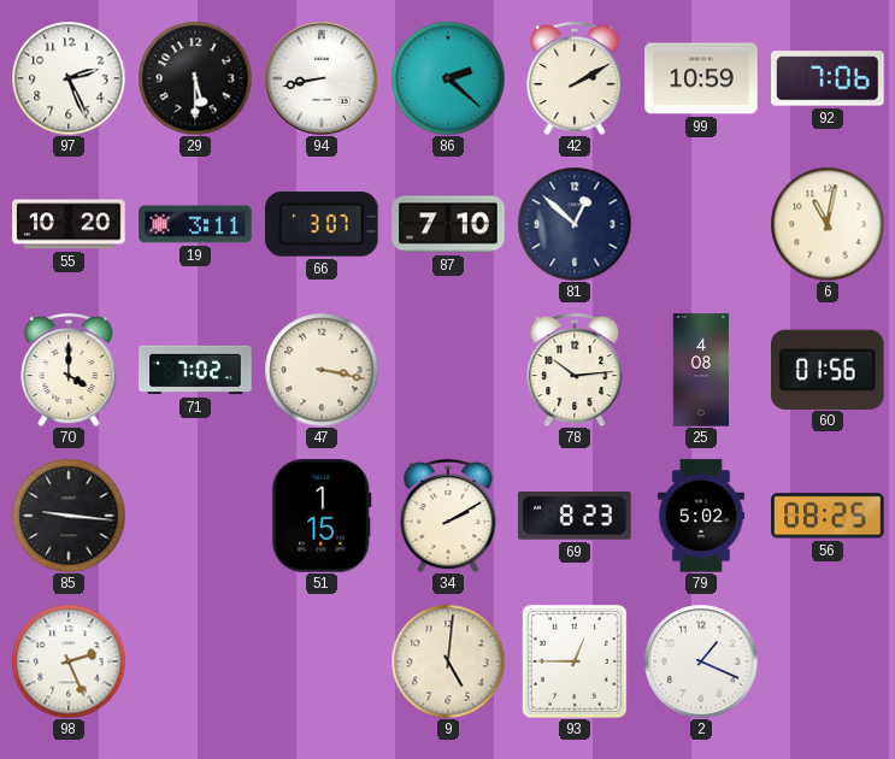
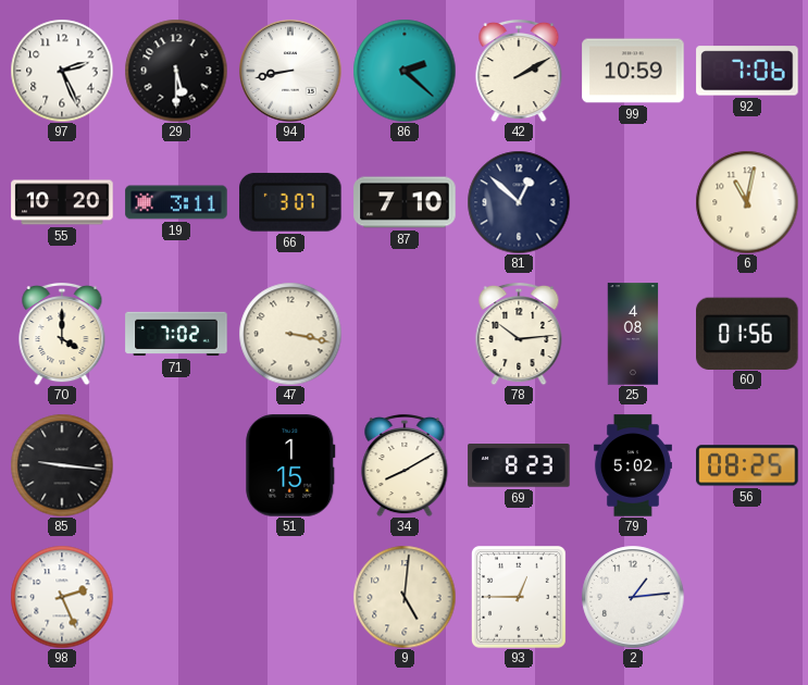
34: 2:10 -> 8:10 (405, 465)
2: 1:19 -> 1:14 (633, 597)
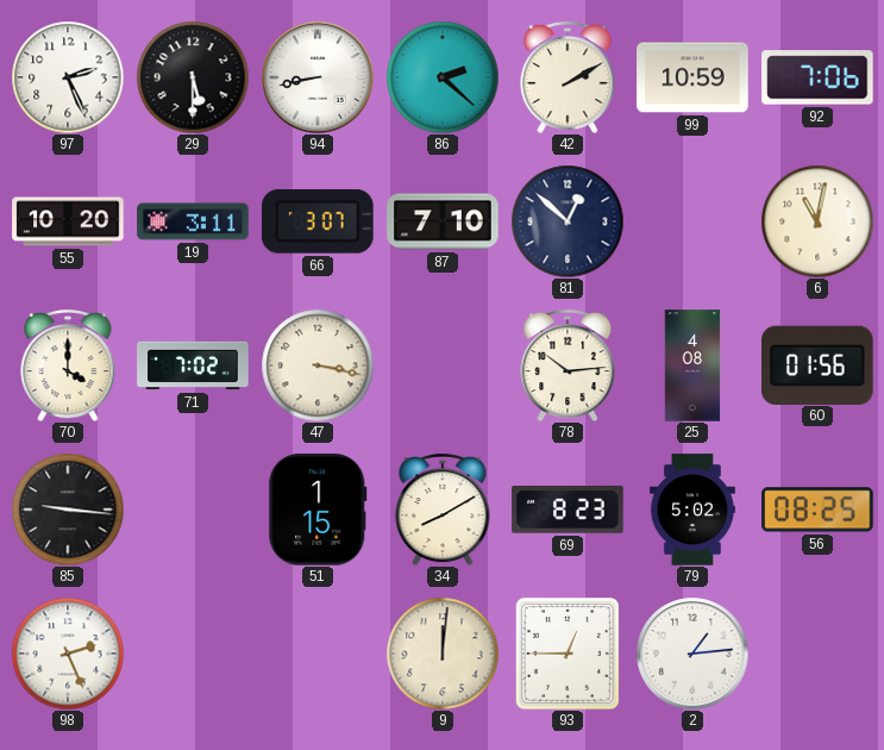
9: 5:01 -> 12:01 (443, 654)
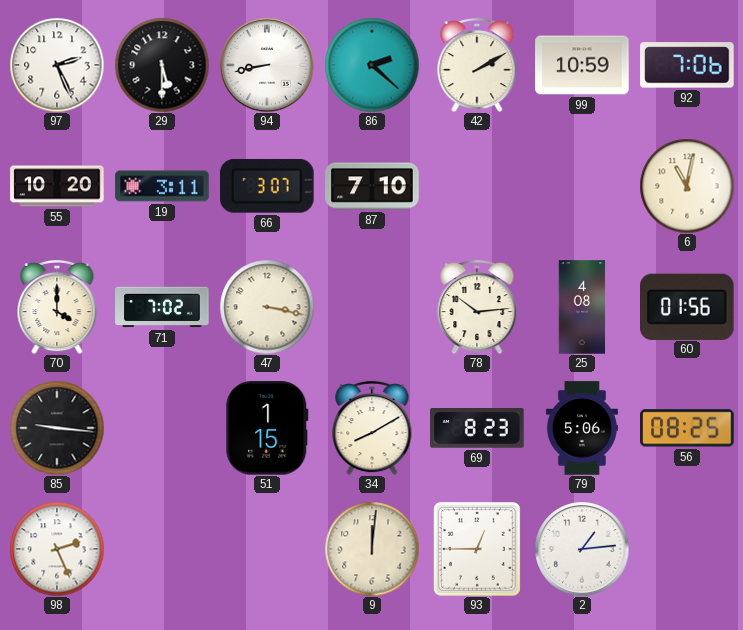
81: 12:52 -> none (568, 221)
79: 5:02 -> 5:06 (582, 428)
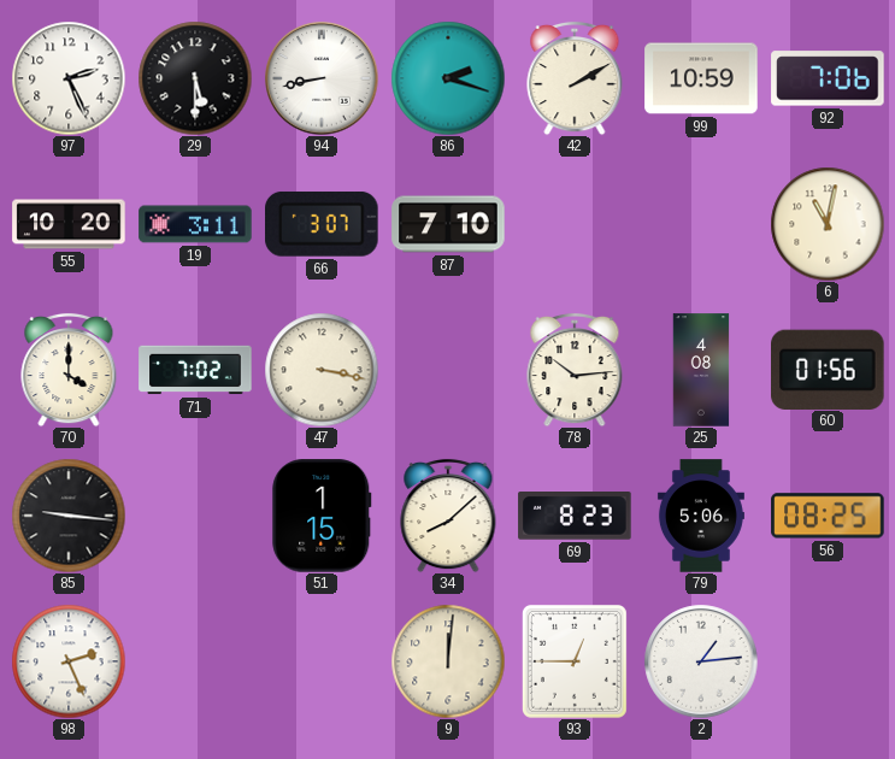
86: 2:22 -> 2:18 (448, 78)
34: 8:10 -> 8:08 (448, 516)
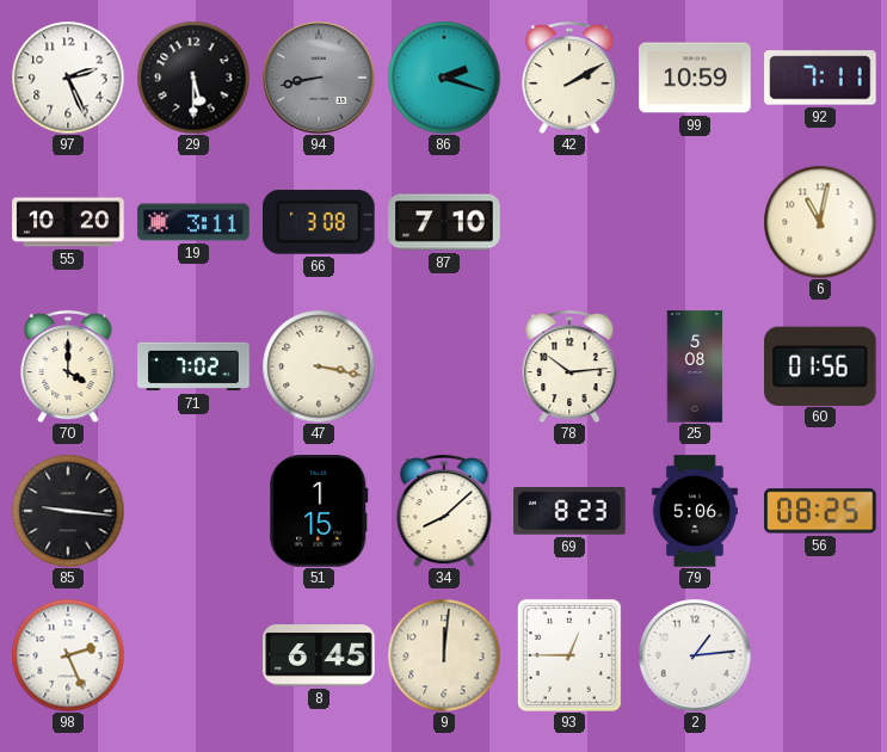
94 dial: white -> grey (319, 78)
92: 7:06 -> 7:11 (820, 78)
66: 3:07 -> 3:08 (320, 222)
25: 4:08 -> 5:08 (695, 366)
8: none -> 6:45 (319, 657)
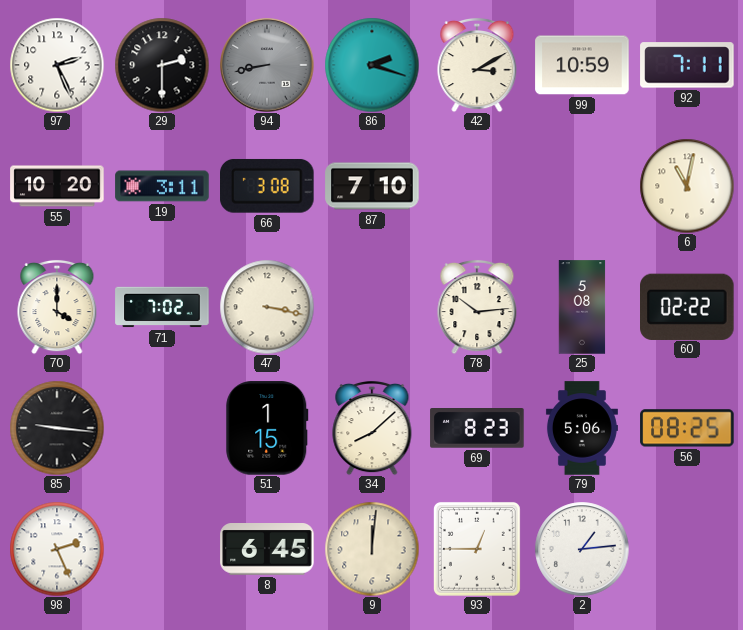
29: 5:30 -> 2:30 (162, 65)
42: 2:10 -> 3:10 (477, 65)
60: 01:56 -> 02:22 (688, 306)
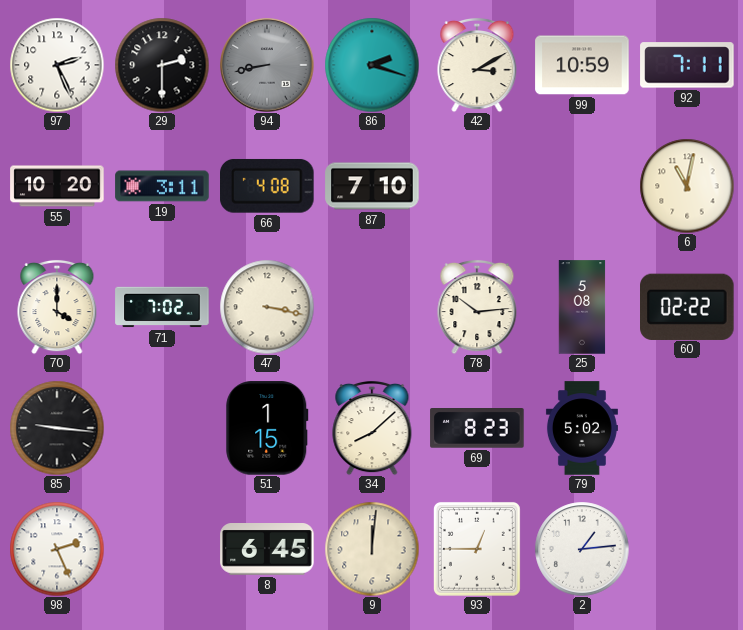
66: 3:08 -> 4:08 (268, 186)
79: 5:06 -> 5:02 (582, 428)
56: 08:25 -> none (687, 428)
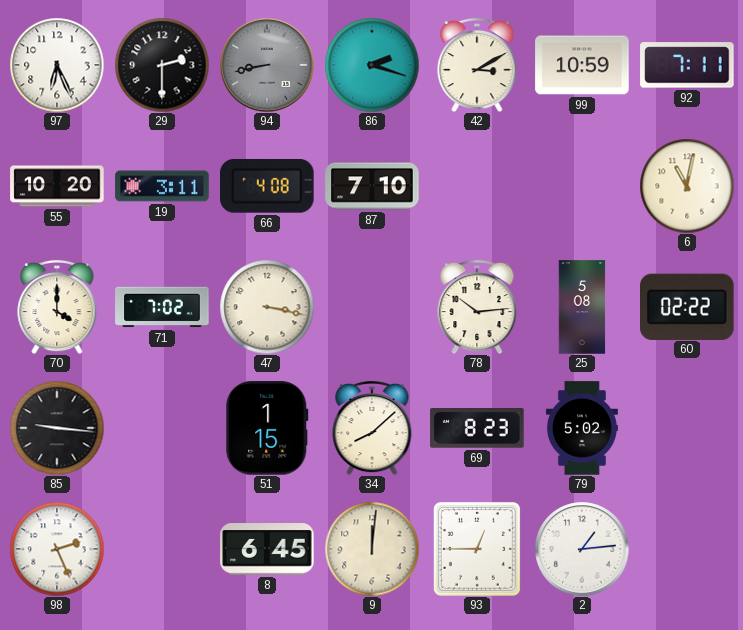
97: 2:26 -> 6:26 (57, 65)
